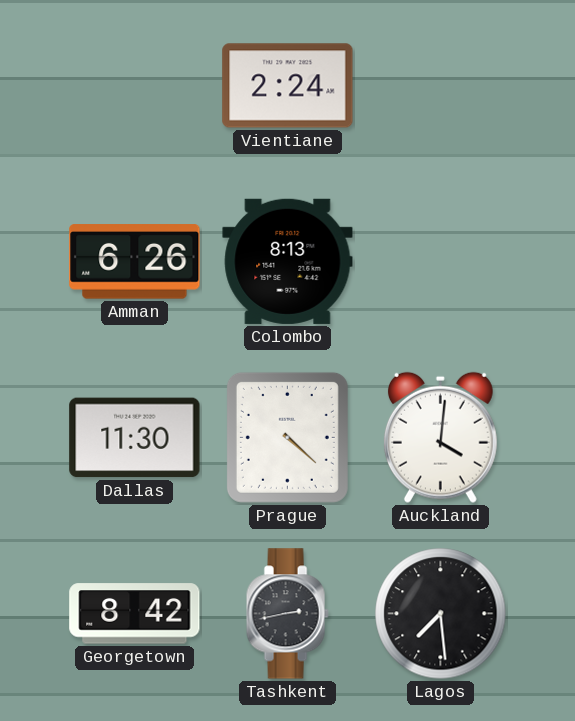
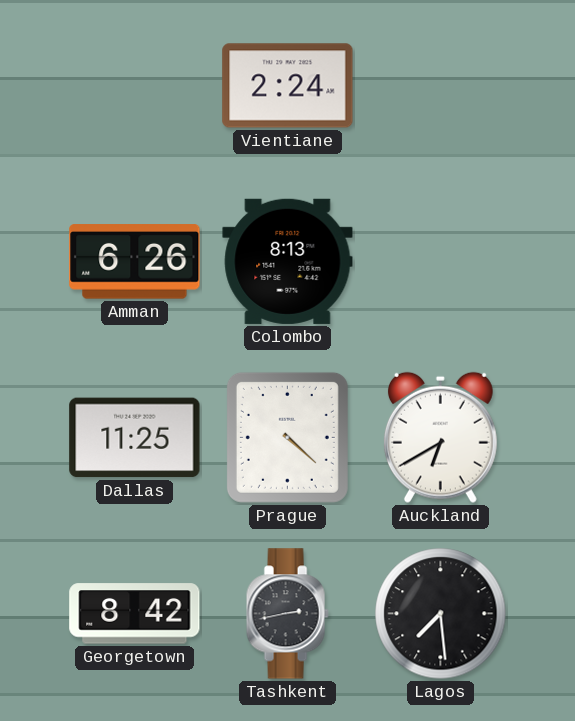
Dallas: 11:30 -> 11:25 (135, 438)
Auckland: 4:01 -> 6:40 (440, 437)
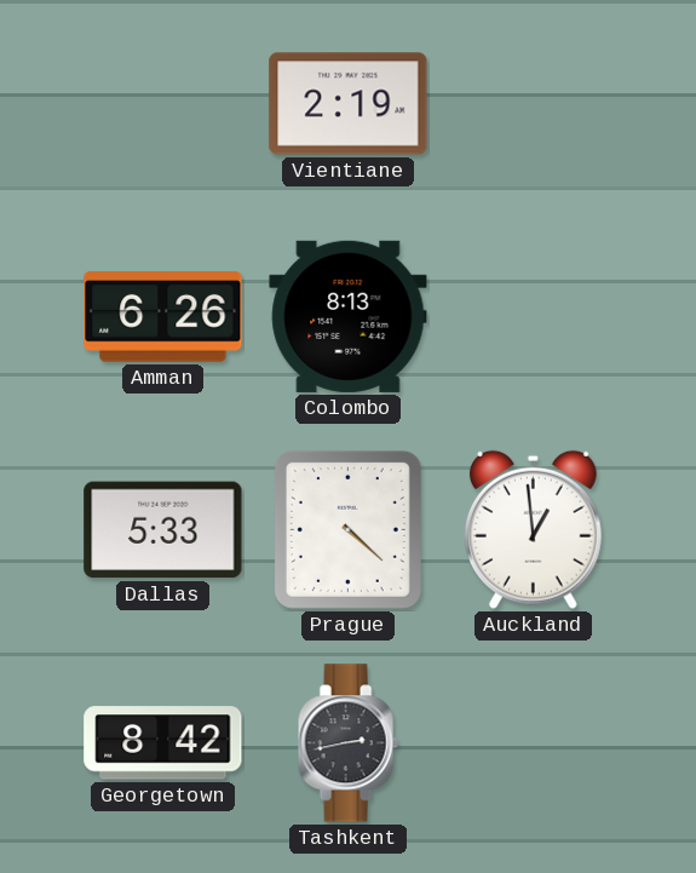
Vientiane: 2:24 -> 2:19 (349, 104)
Dallas: 11:25 -> 5:33 (163, 530)
Auckland: 6:40 -> 12:59 (533, 529)
Lagos: 7:29 -> none (441, 614)
